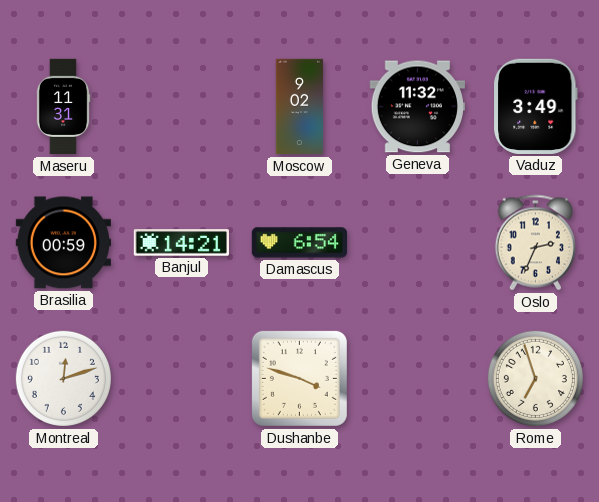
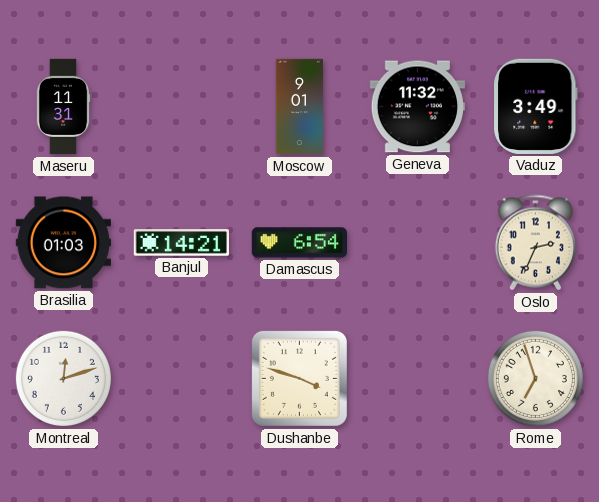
Moscow: 9:02 -> 9:01 (300, 107)
Brasilia: 00:59 -> 01:03 (63, 243)
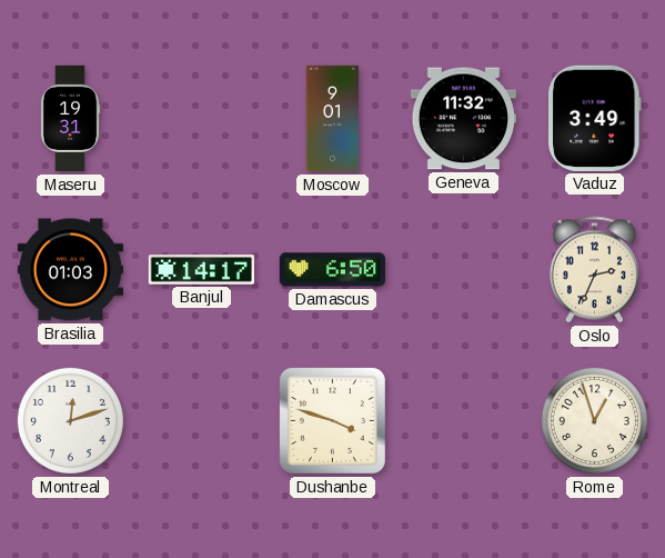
Maseru: 11:31 -> 19:31 (70, 119)
Banjul: 14:21 -> 14:17 (201, 270)
Damascus: 6:54 -> 6:50 (332, 270)
Rome: 6:57 -> 12:57 (594, 420)
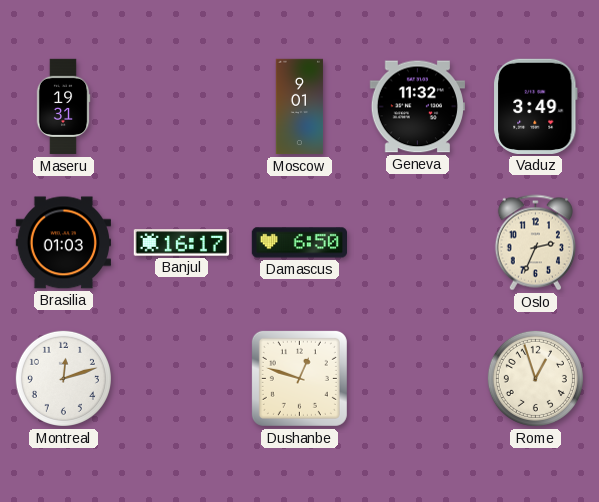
Banjul: 14:17 -> 16:17 (181, 243)
Dushanbe: 3:48 -> 12:48 (299, 378)
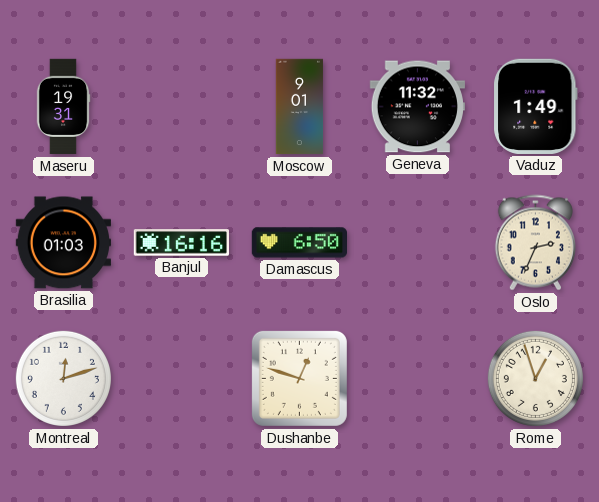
Vaduz: 3:49 -> 1:49 (536, 106)
Banjul: 16:17 -> 16:16 (181, 243)
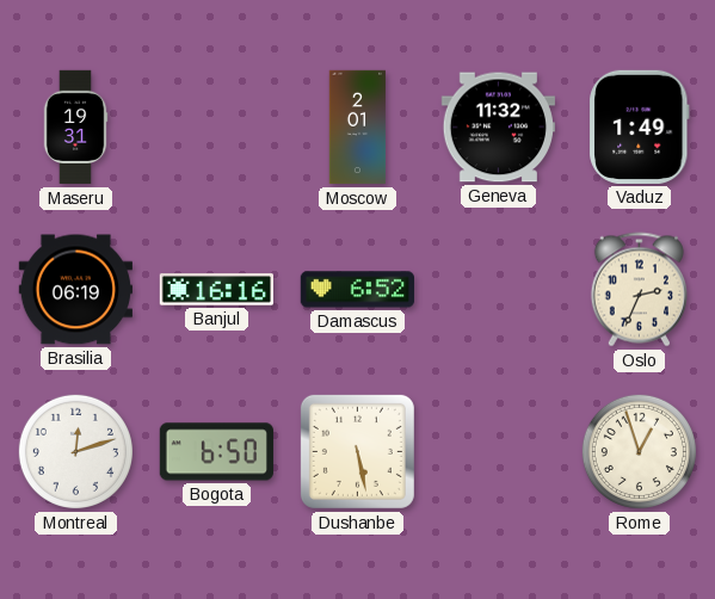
Moscow: 9:01 -> 2:01 (358, 128)
Brasilia: 01:03 -> 06:19 (75, 290)
Damascus: 6:50 -> 6:52 (357, 290)
Bogota: none -> 6:50 (216, 452)
Dushanbe: 12:48 -> 5:28 (357, 451)
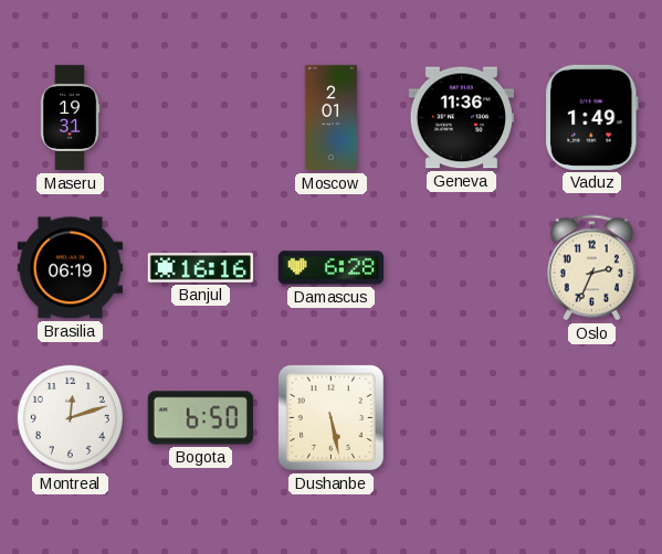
Geneva: 11:32 -> 11:36 (461, 118)
Damascus: 6:52 -> 6:28 (330, 268)
Rome: 12:57 -> none (639, 451)
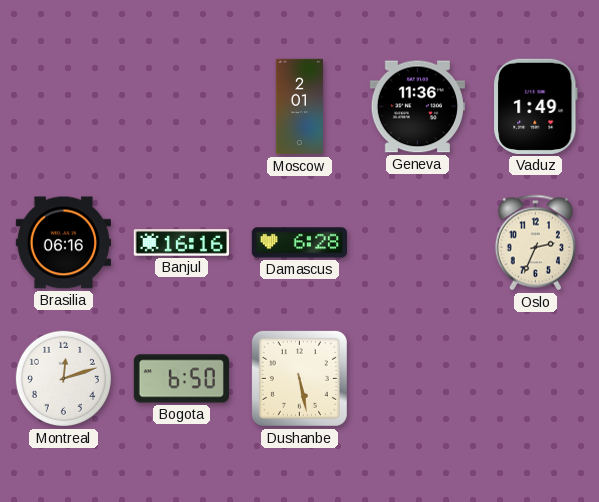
Maseru: 19:31 -> none (70, 118)
Brasilia: 06:19 -> 06:16 (63, 243)
